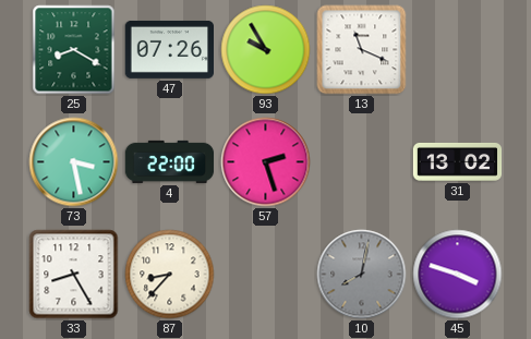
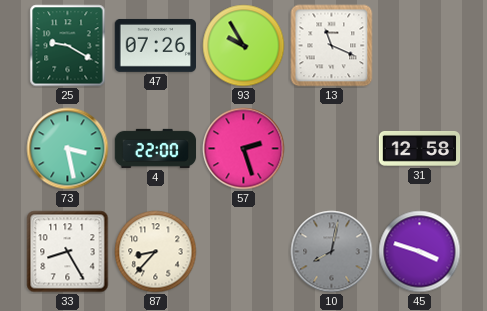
25: 8:20 -> 9:20 (68, 46)
31: 13:02 -> 12:58 (420, 148)
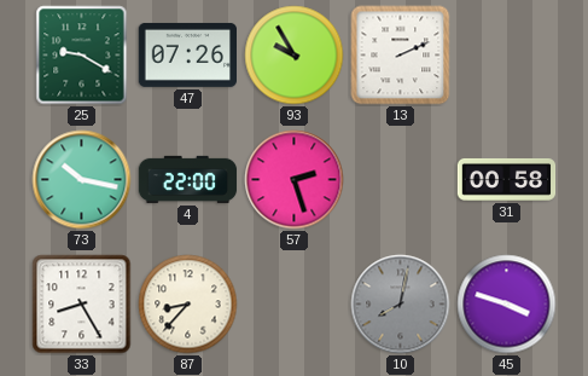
13: 11:19 -> 2:11 (401, 56)
73: 3:28 -> 10:17 (82, 180)
31: 12:58 -> 00:58 (507, 179)
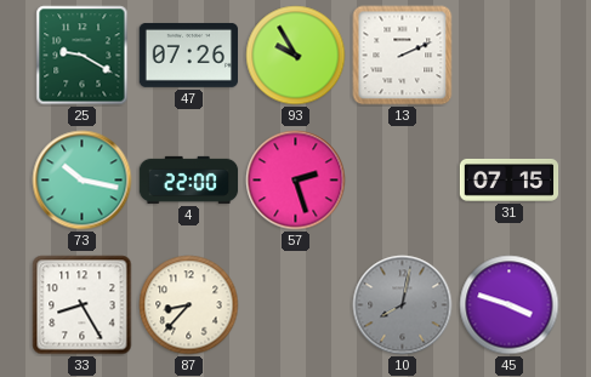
31: 00:58 -> 07:15 (510, 179)
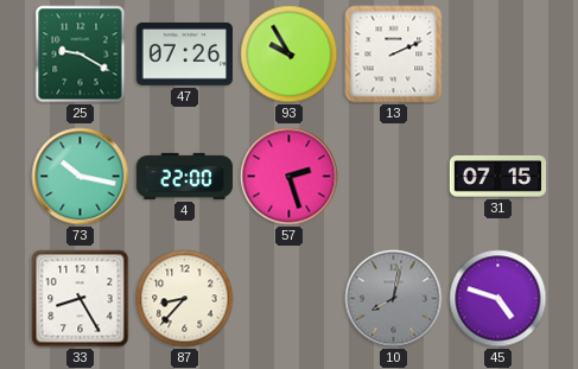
45: 3:48 -> 4:48 (498, 299)
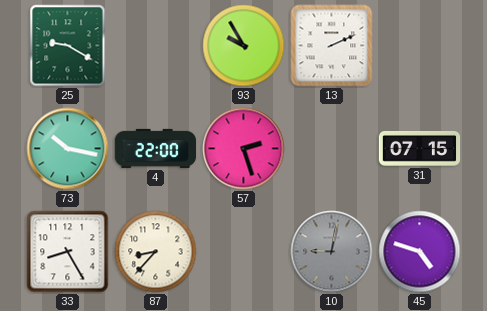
47: 07:26 -> none (184, 53)
10: 8:02 -> 9:02 (332, 252)
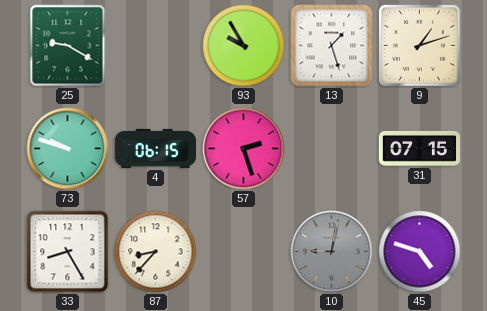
13: 2:11 -> 1:27 (332, 46)
9: none -> 1:12 (419, 45)
73: 10:17 -> 9:48 (68, 149)
4: 22:00 -> 06:15 (156, 148)
